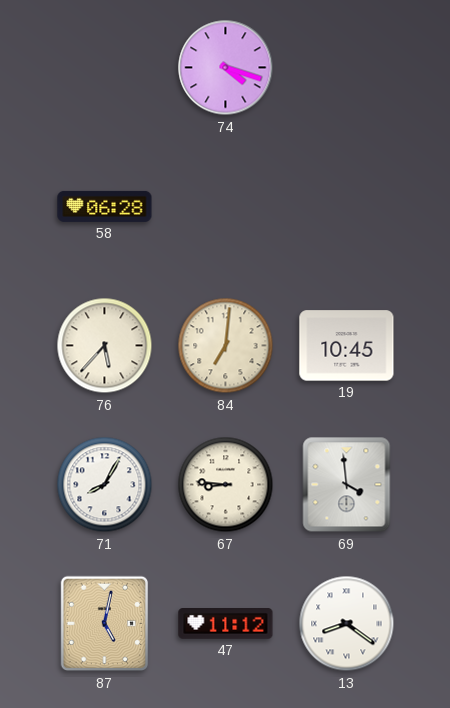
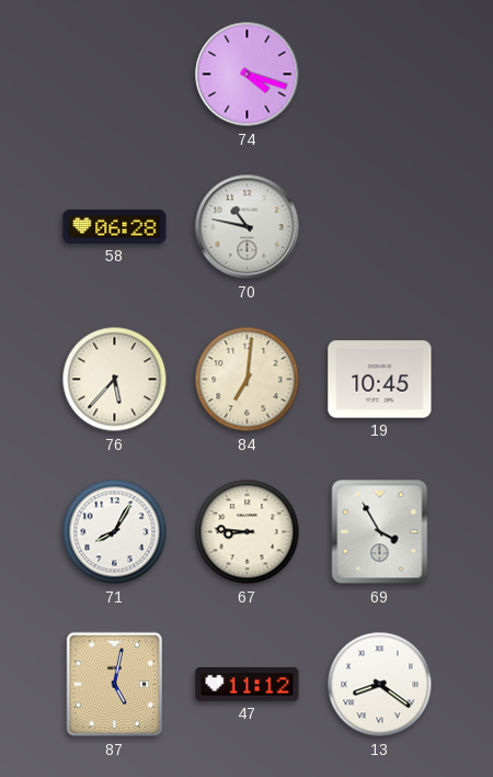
70: none -> 10:47 (248, 227)
69: 3:59 -> 3:55 (380, 532)
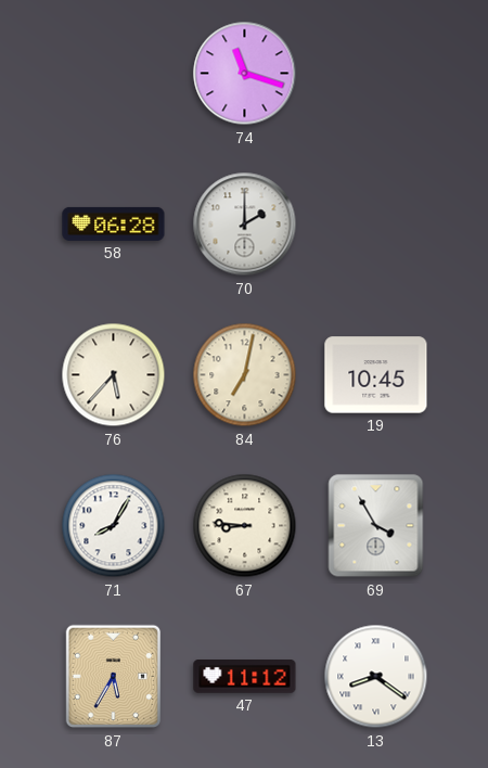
74: 4:18 -> 11:18 (245, 74)
70: 10:47 -> 2:00 (245, 225)
84: 7:01 -> 7:02 (245, 375)
87: 5:02 -> 5:35 (114, 677)
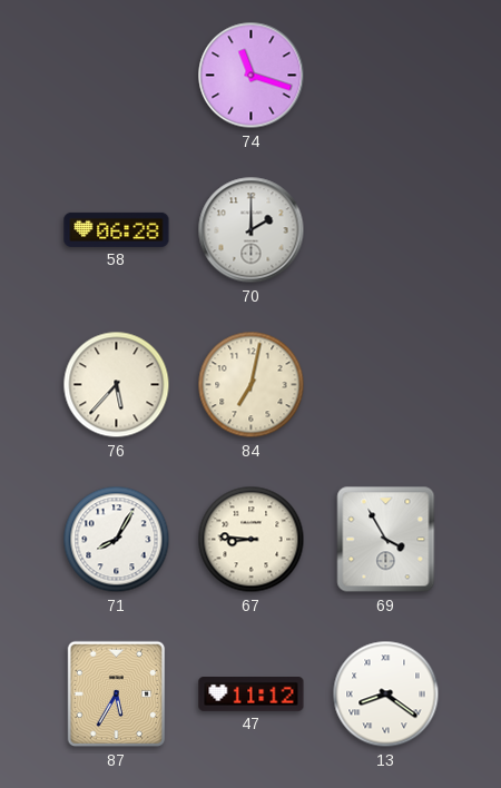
19: 10:45 -> none (376, 375)
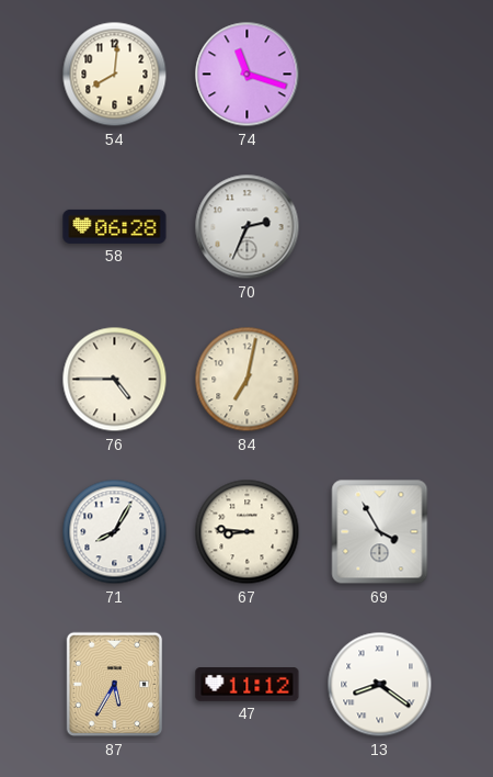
54: none -> 8:01 (115, 75)
70: 2:00 -> 2:34 (248, 227)
76: 5:37 -> 4:45 (115, 380)
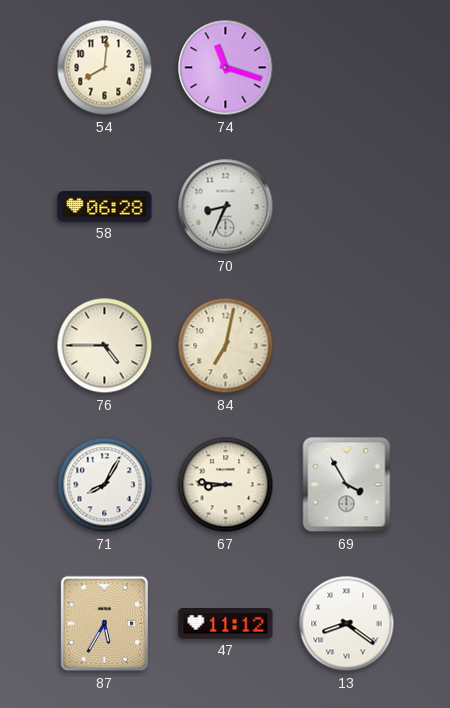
70: 2:34 -> 8:34 (226, 207)
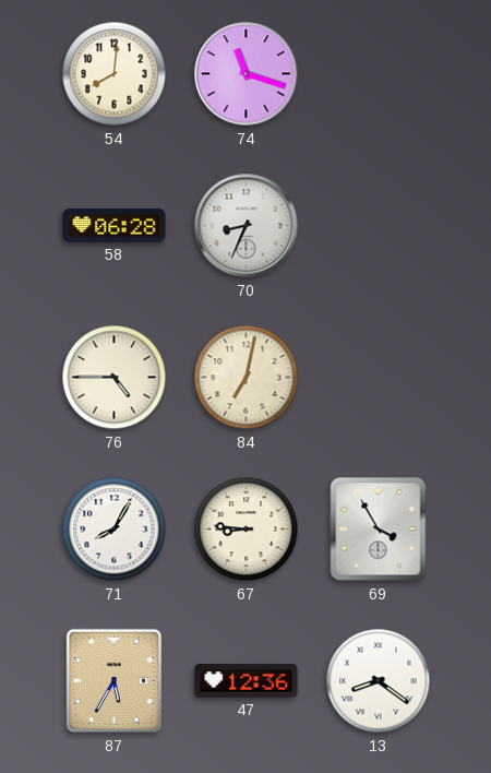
47: 11:12 -> 12:36 (247, 681)
